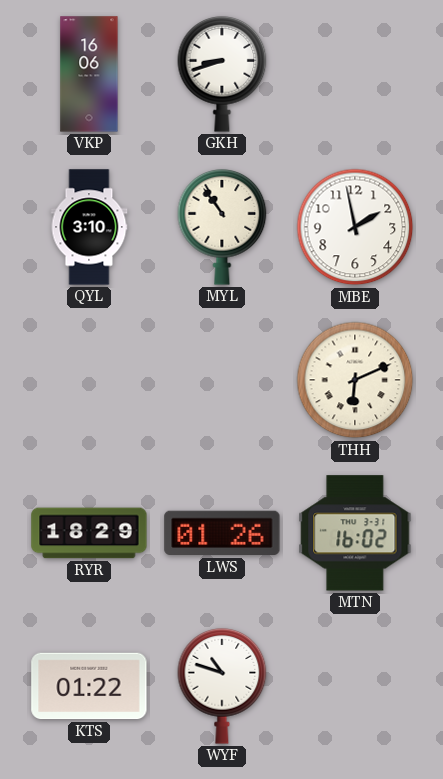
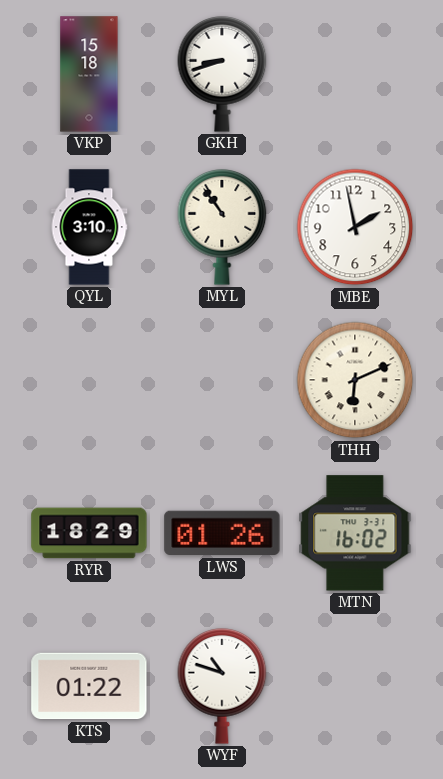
VKP: 16:06 -> 15:18 (89, 74)
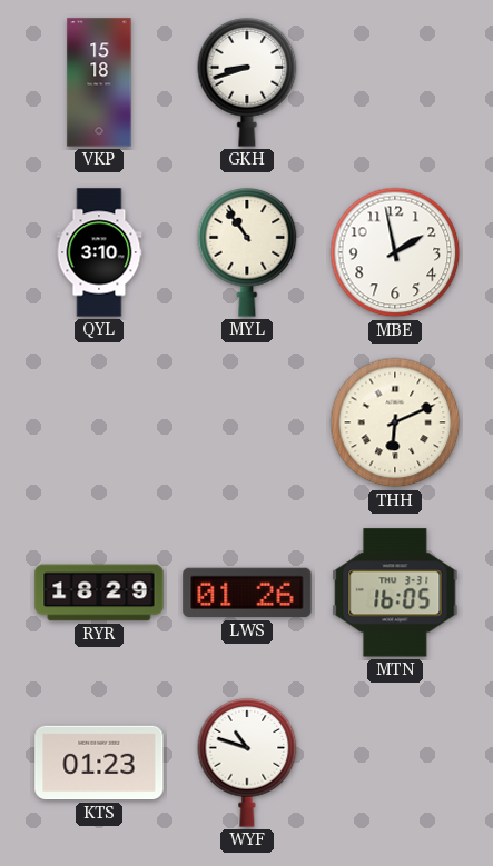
MTN: 16:02 -> 16:05 (395, 593)
KTS: 01:22 -> 01:23 (99, 763)
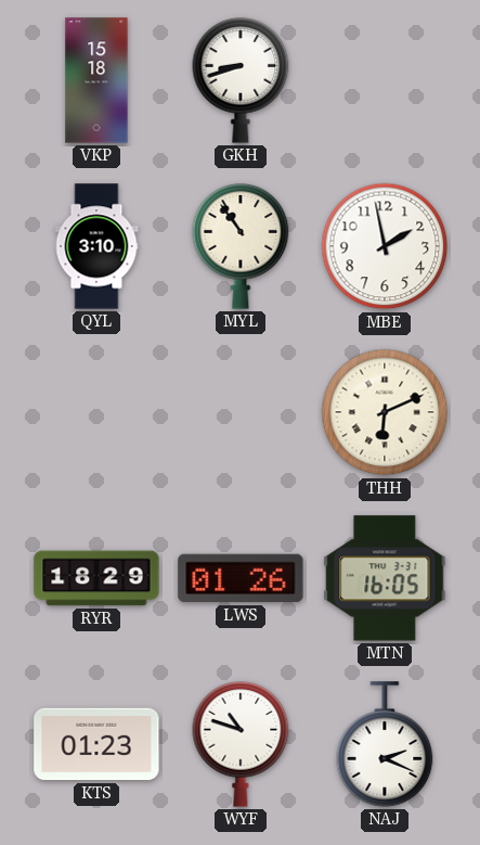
NAJ: none -> 2:19 (385, 744)
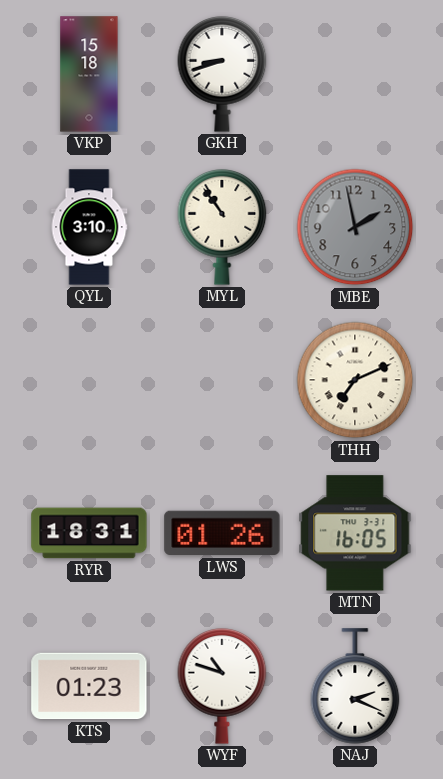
MBE dial: white -> grey (355, 227)
THH: 6:11 -> 7:11 (355, 380)
RYR: 18:29 -> 18:31 (89, 533)
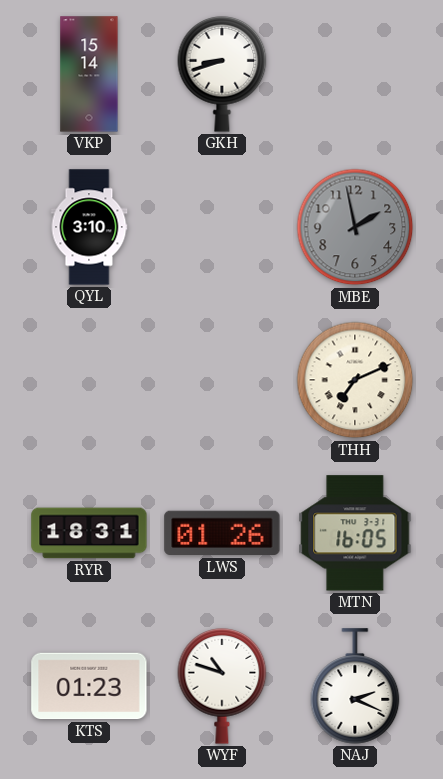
VKP: 15:18 -> 15:14 (89, 74)
MYL: 10:54 -> none (222, 228)
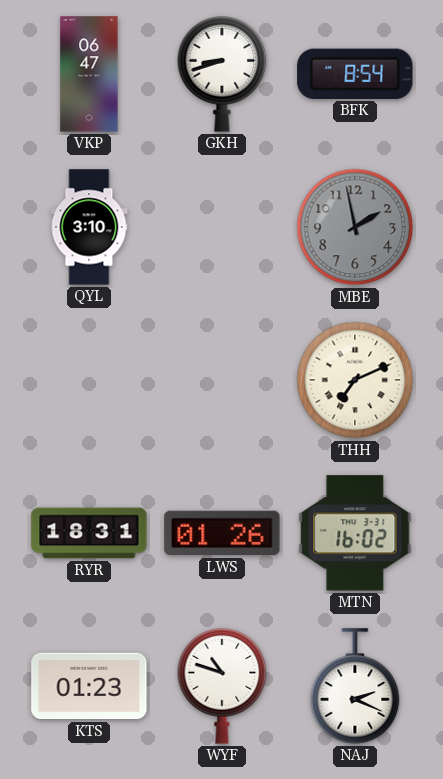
VKP: 15:14 -> 06:47 (89, 74)
BFK: none -> 8:54 (355, 74)
MTN: 16:05 -> 16:02 (355, 533)
